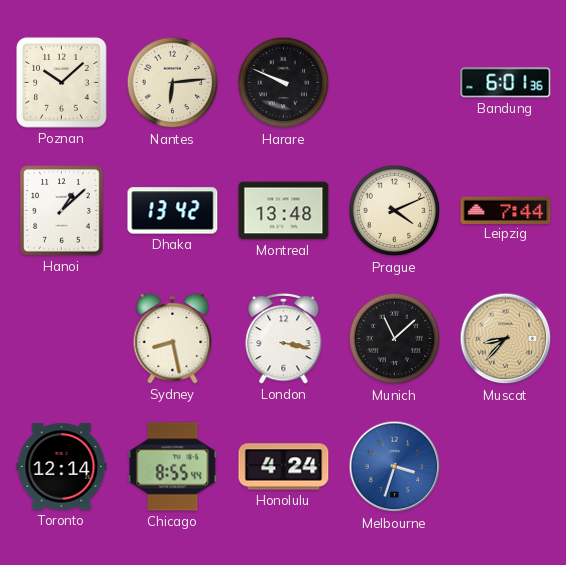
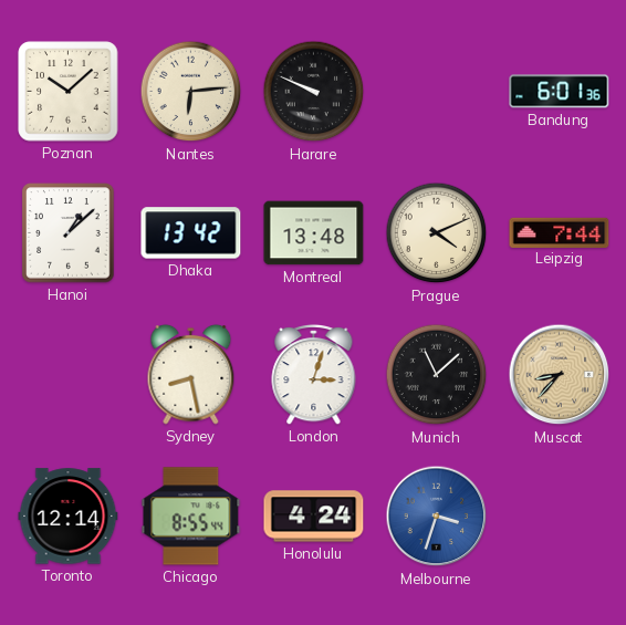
London: 3:17 -> 3:03 (314, 375)
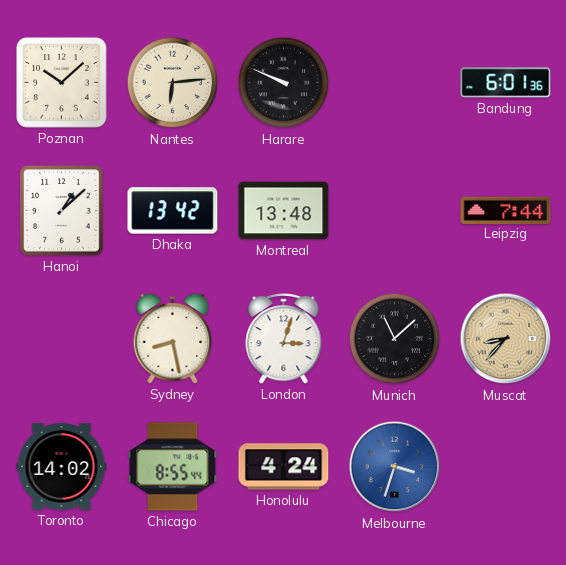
Prague: 4:11 -> none (437, 233)
Toronto: 12:14 -> 14:02 (62, 467)
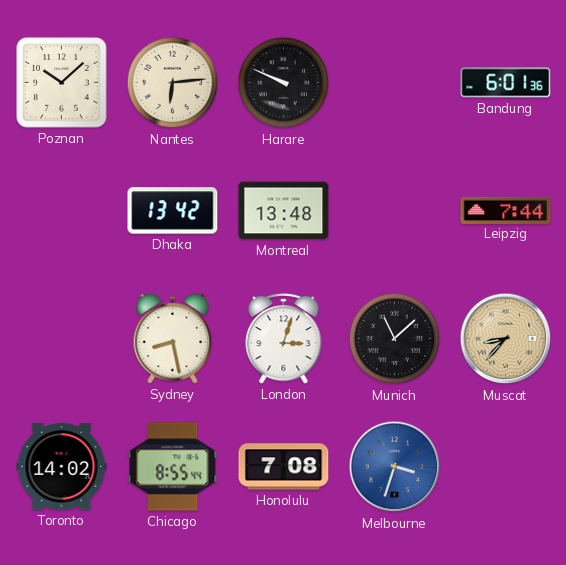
Hanoi: 1:08 -> none (62, 211)
Honolulu: 4:24 -> 7:08 (284, 467)
